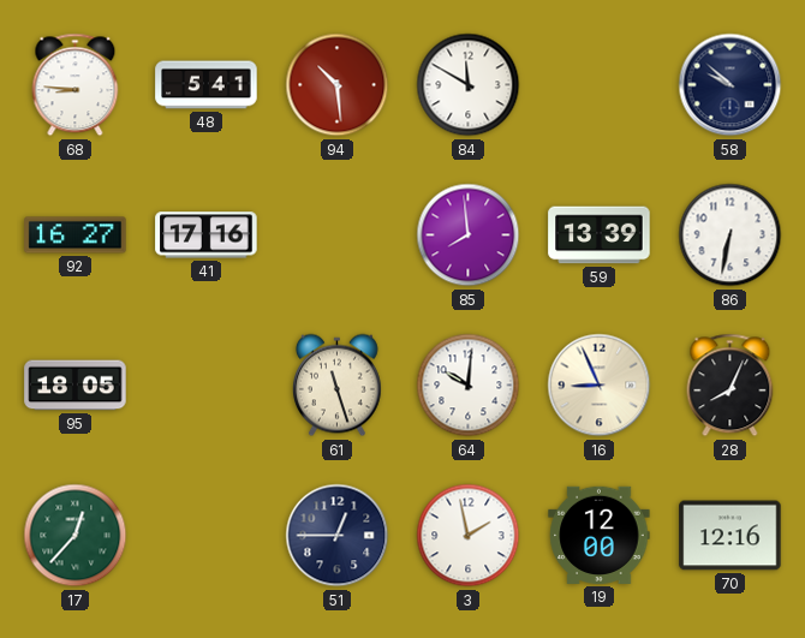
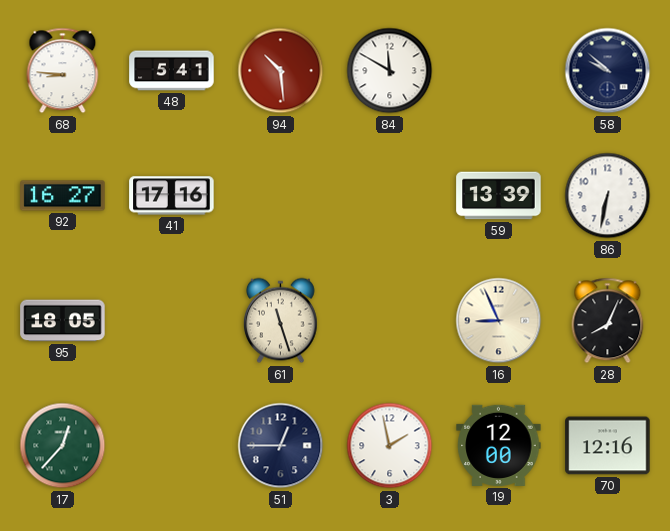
85: 7:59 -> none (469, 235)
64: 10:01 -> none (469, 386)
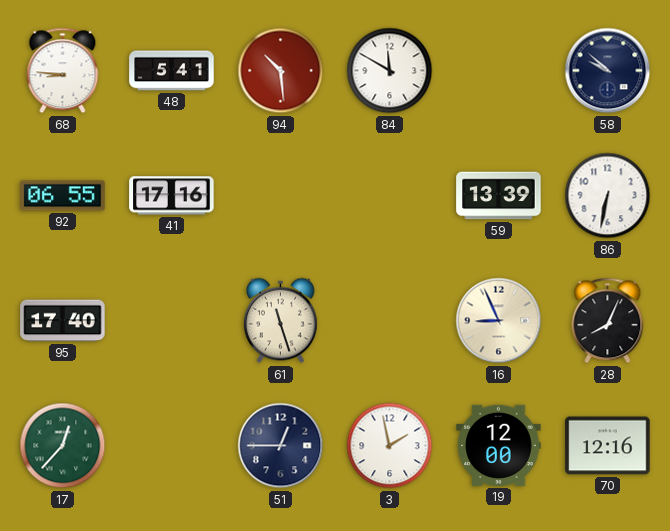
92: 16:27 -> 06:55 (63, 196)
95: 18:05 -> 17:40 (63, 321)
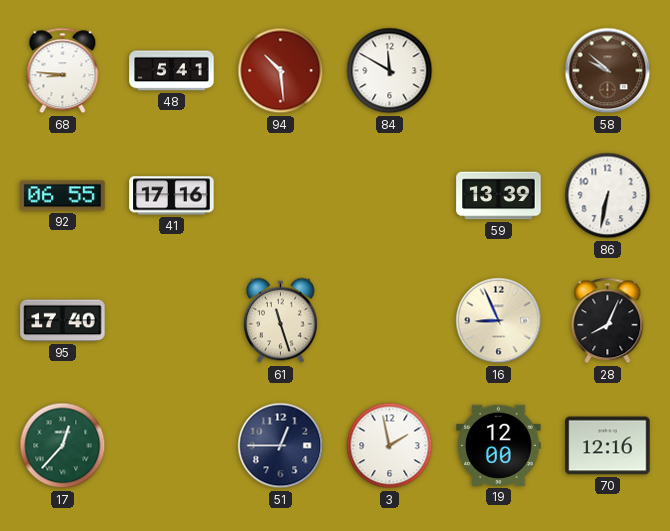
58 dial: navy -> brown (608, 71)
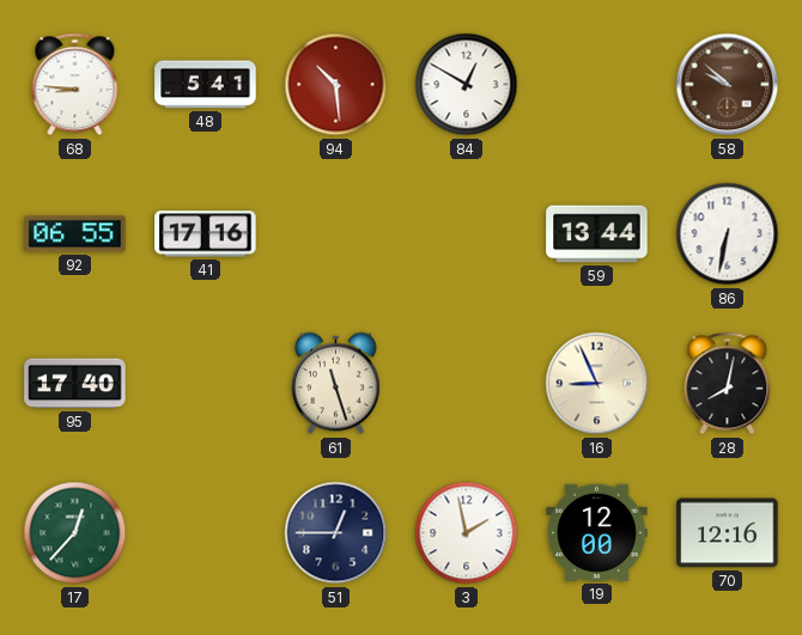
84: 11:50 -> 12:50 (467, 85)
59: 13:39 -> 13:44 (597, 234)
28: 8:04 -> 8:02 (728, 384)
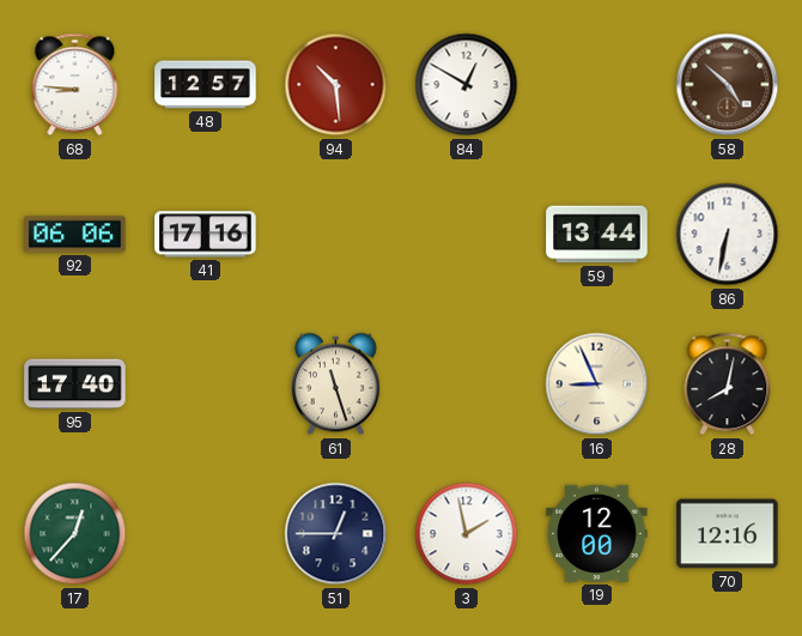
48: 5:41 -> 12:57 (206, 85)
58: 9:52 -> 4:52 (728, 85)
92: 06:55 -> 06:06 (75, 235)
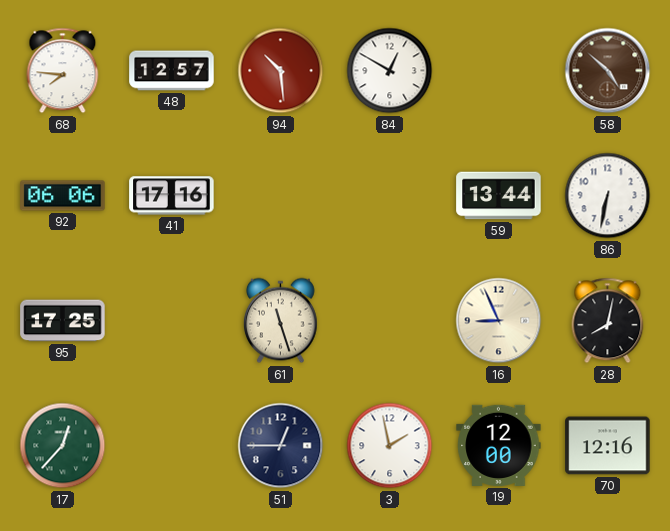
68: 8:46 -> 7:46 (63, 71)
95: 17:40 -> 17:25 (63, 321)
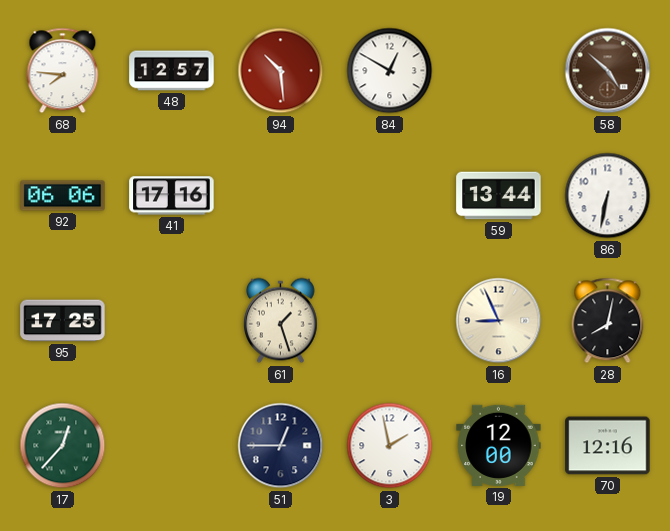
61: 11:27 -> 1:27 (280, 321)
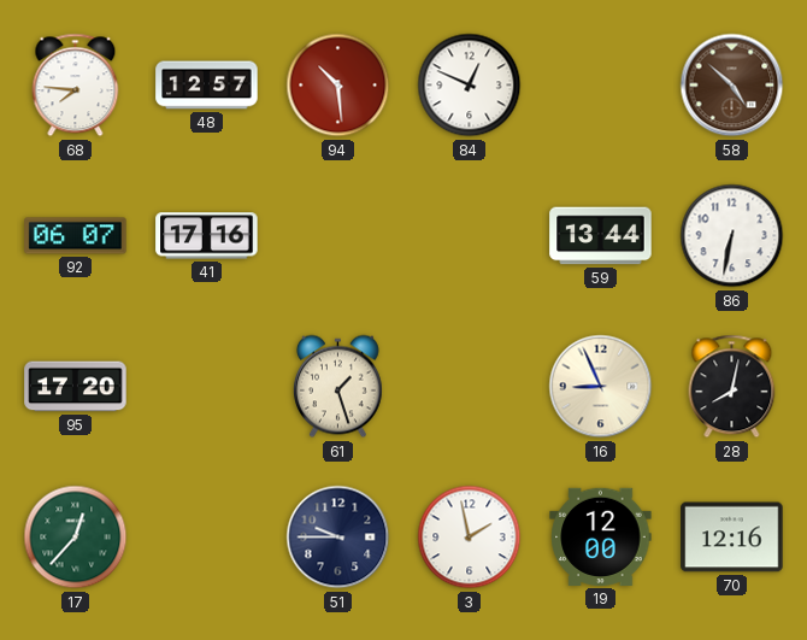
84: 12:50 -> 12:49 (470, 86)
92: 06:06 -> 06:07 (76, 236)
95: 17:25 -> 17:20 (76, 387)
51: 12:45 -> 9:45 (338, 538)
